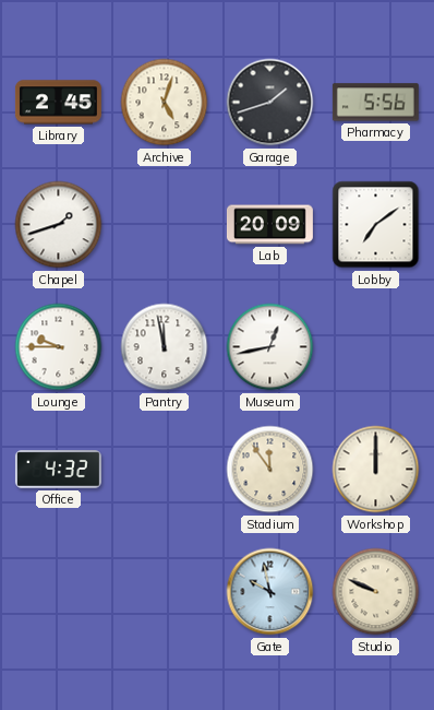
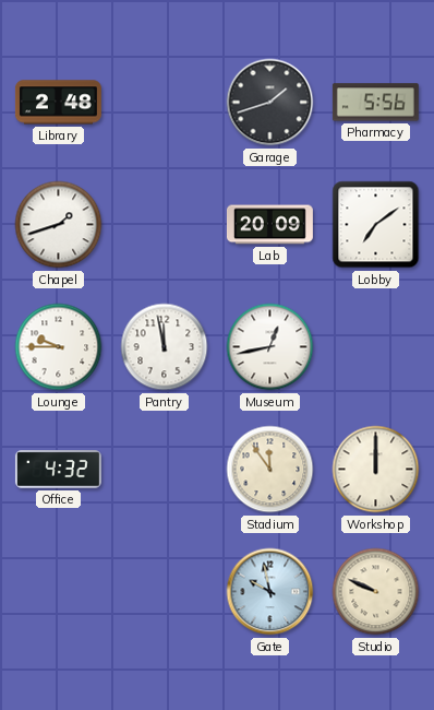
Library: 2:45 -> 2:48 (58, 103)
Archive: 5:03 -> none (165, 103)
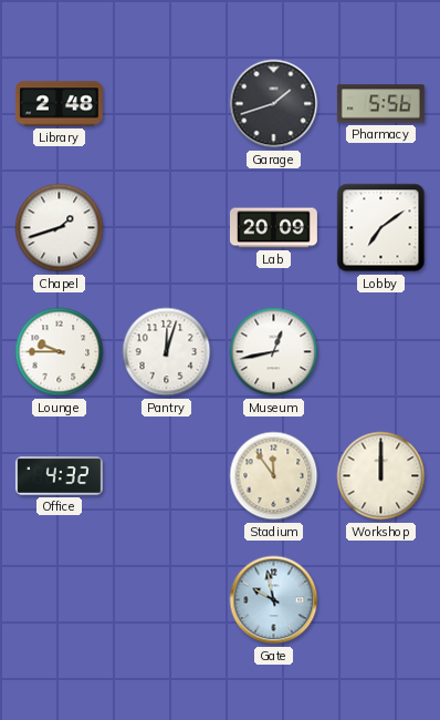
Pantry: 11:58 -> 12:03 (167, 352)
Studio: 9:49 -> none (376, 592)
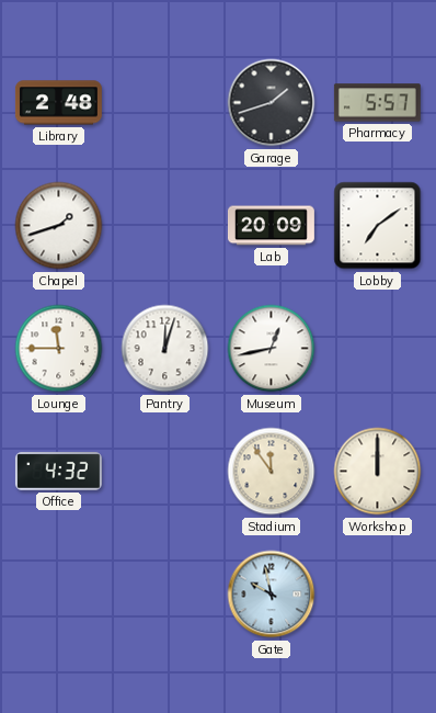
Pharmacy: 5:56 -> 5:57 (377, 103)
Lounge: 9:45 -> 11:45 (59, 349)
